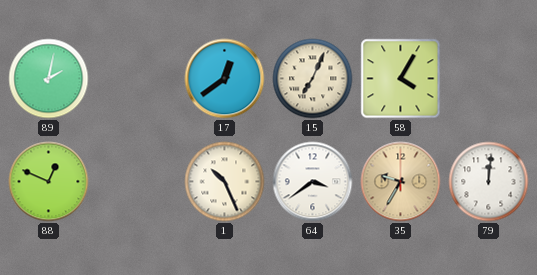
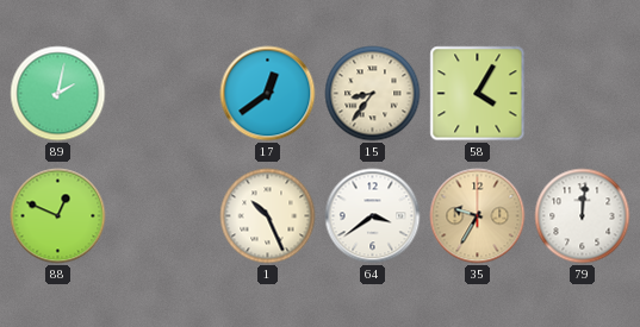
15: 7:04 -> 8:36 (373, 94)
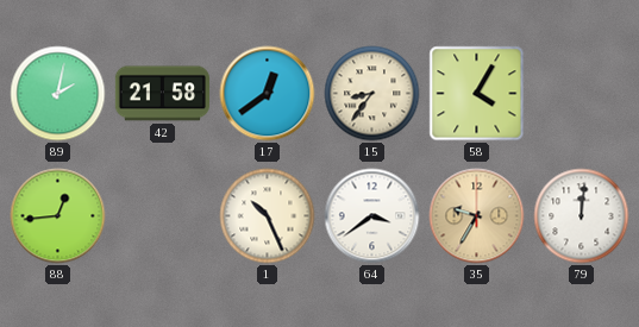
42: none -> 21:58 (162, 94)
88: 12:49 -> 12:44 (58, 216)
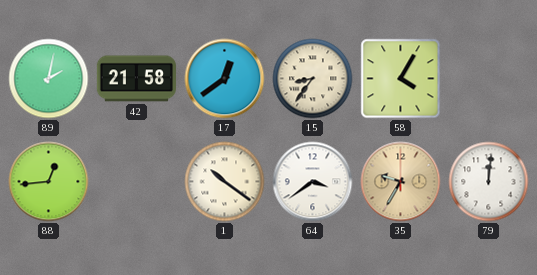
1: 10:26 -> 10:21 (225, 182)
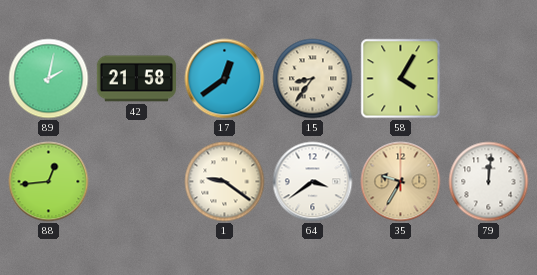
1: 10:21 -> 9:21 (225, 182)
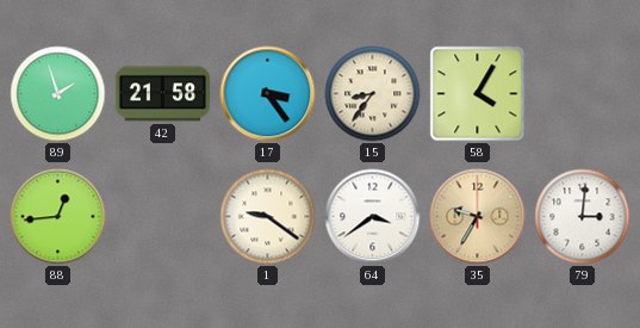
89: 2:02 -> 1:57 (58, 94)
17: 12:39 -> 3:24 (268, 94)
79: 12:01 -> 3:01 (583, 217)
